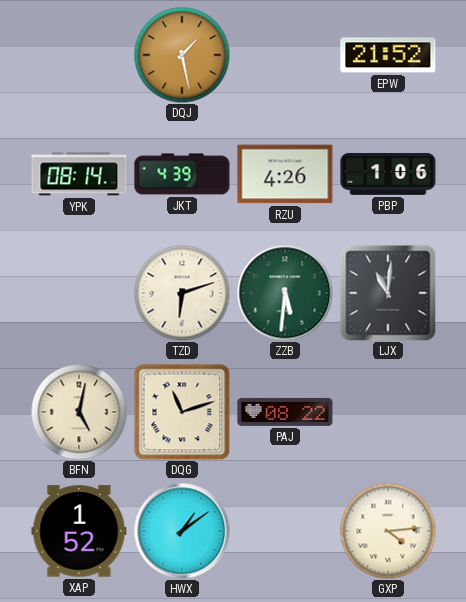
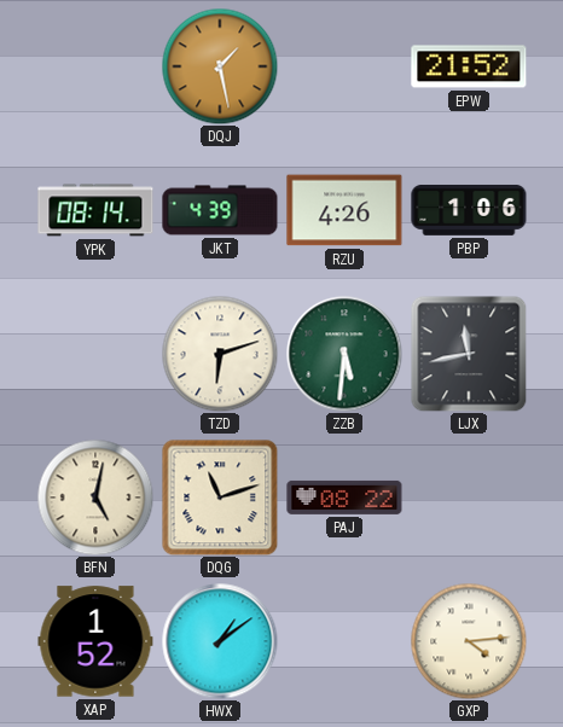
LJX: 11:01 -> 11:43 (469, 354)
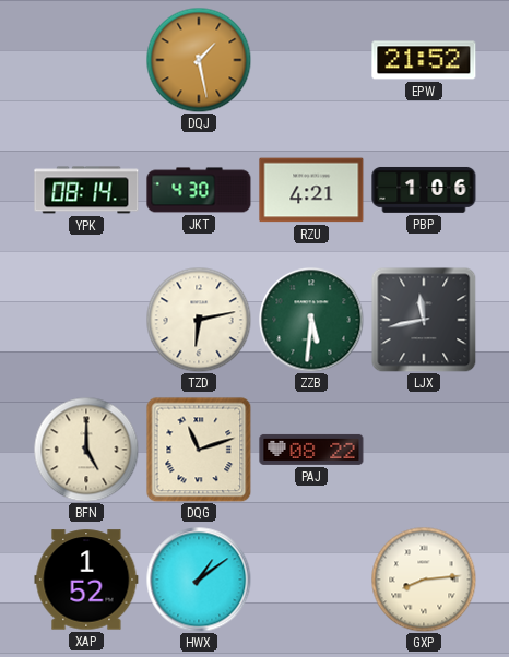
JKT: 4:39 -> 4:30 (199, 190)
RZU: 4:26 -> 4:21 (311, 190)
TZD: 6:12 -> 6:13 (199, 320)
BFN: 5:02 -> 5:00 (86, 450)
GXP: 4:14 -> 8:14 (424, 580)
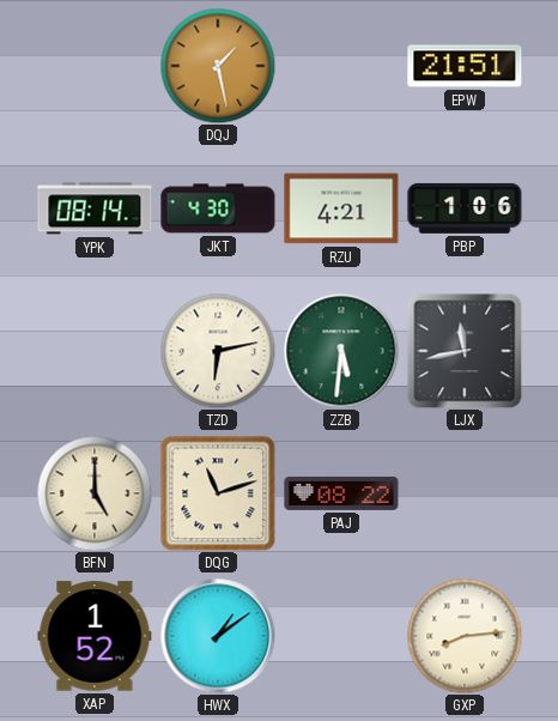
EPW: 21:52 -> 21:51 (465, 66)
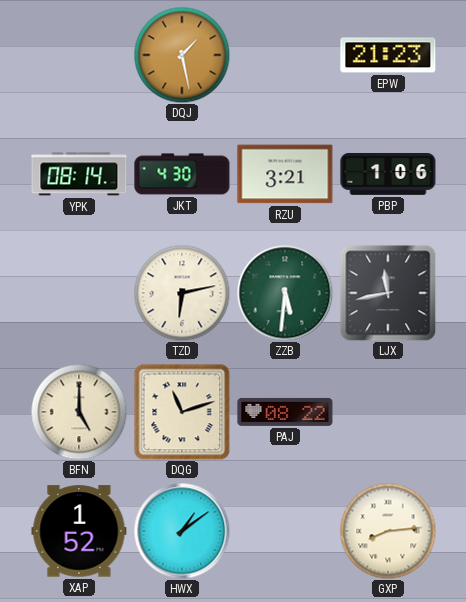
EPW: 21:51 -> 21:23 (388, 55)
RZU: 4:21 -> 3:21 (285, 174)
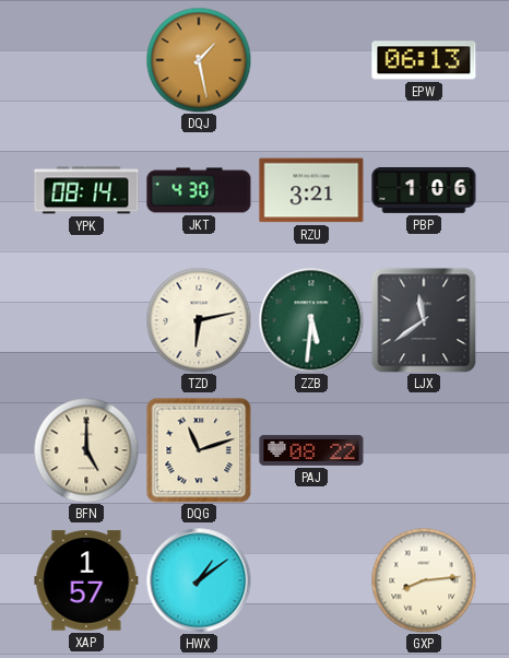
EPW: 21:23 -> 06:13 (424, 60)
LJX: 11:43 -> 11:39 (424, 320)
XAP: 1:52 -> 1:57 (86, 580)
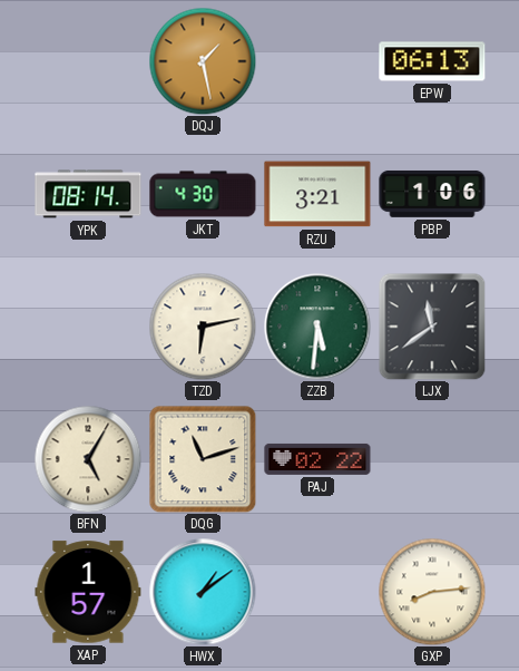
BFN: 5:00 -> 5:05 (88, 459)
PAJ: 08:22 -> 02:22 (317, 459)
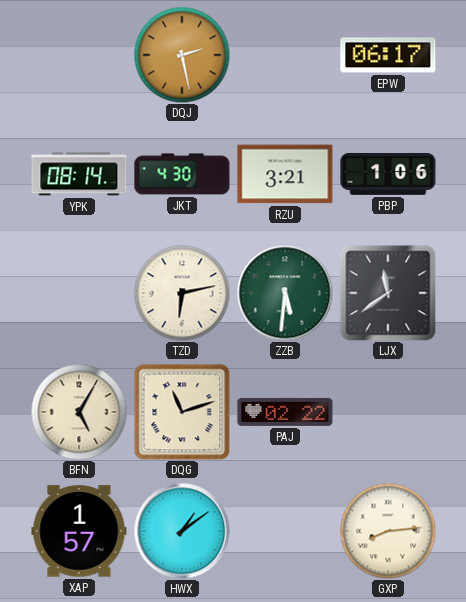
DQJ: 1:28 -> 2:28 (182, 55)
EPW: 06:13 -> 06:17 (388, 55)
